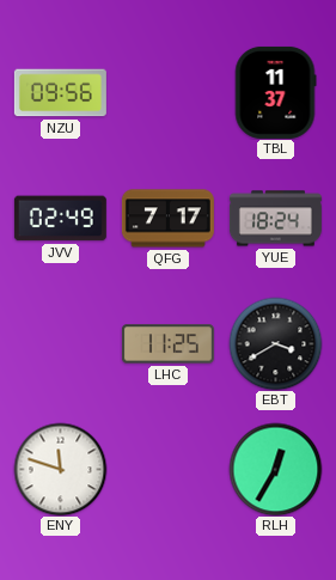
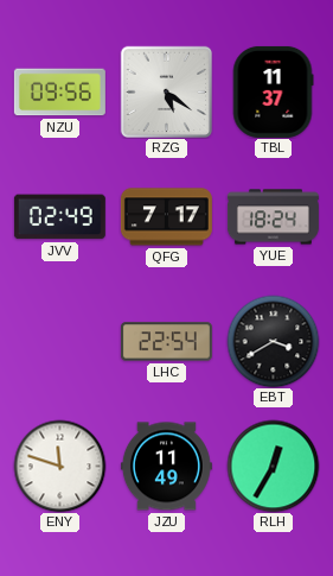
RZG: none -> 5:21 (166, 91)
LHC: 11:25 -> 22:54 (166, 342)
JZU: none -> 11:49 (166, 467)
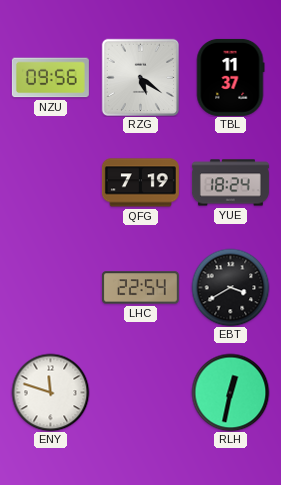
JVV: 02:49 -> none (59, 217)
QFG: 7:17 -> 7:19 (140, 183)
JZU: 11:49 -> none (166, 467)
RLH: 12:35 -> 12:32 (230, 392)
